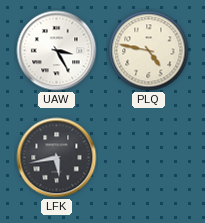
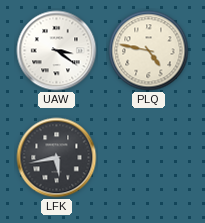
UAW: 3:25 -> 3:21 (57, 51)
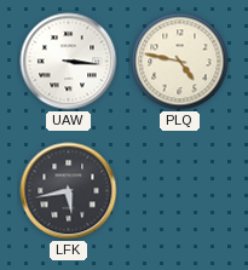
UAW: 3:21 -> 3:16 (69, 62)
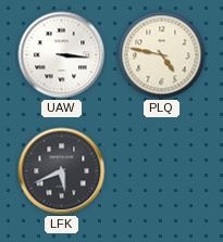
LFK: 5:43 -> 5:41 (62, 171)
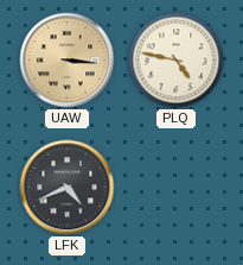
UAW dial: white -> champagne (68, 61)
LFK: 5:41 -> 4:41 (68, 188)
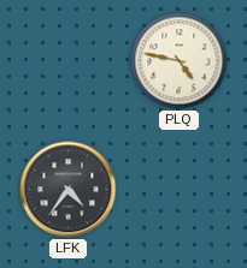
UAW: 3:16 -> none (68, 61)
LFK: 4:41 -> 4:36 (69, 190)
